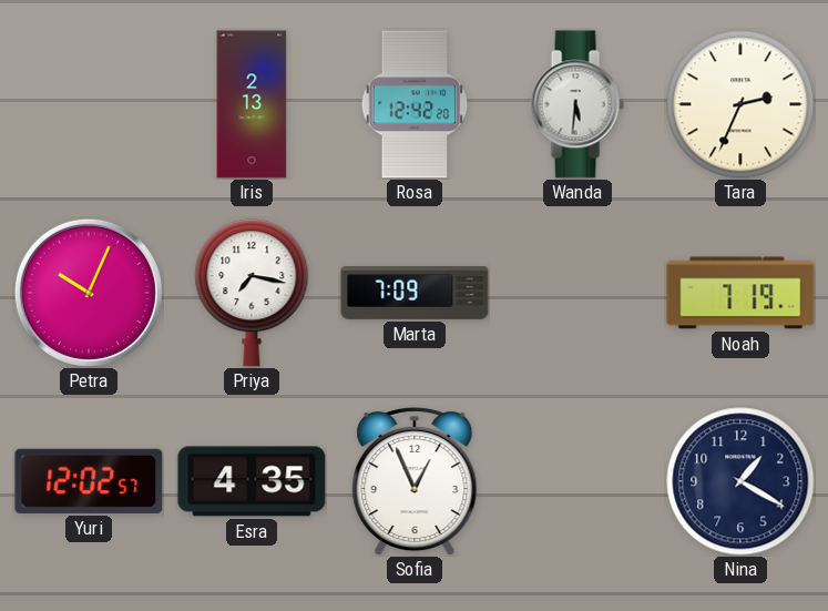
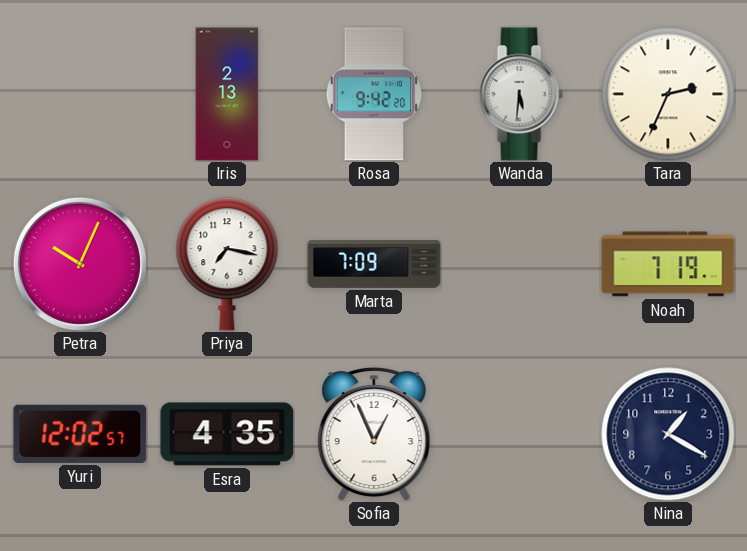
Rosa: 12:42 -> 9:42 (374, 94)
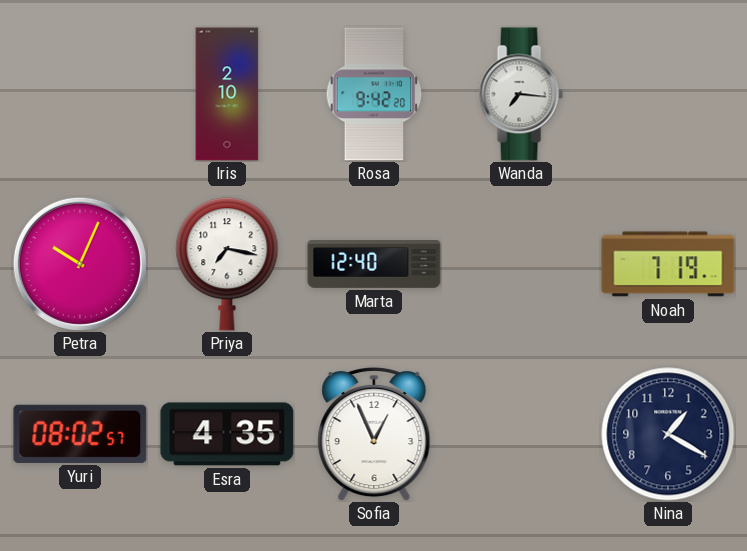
Iris: 2:13 -> 2:10 (227, 94)
Wanda: 5:31 -> 7:16 (521, 94)
Tara: 2:34 -> none (668, 94)
Marta: 7:09 -> 12:40 (374, 265)
Yuri: 12:02 -> 08:02 (80, 434)
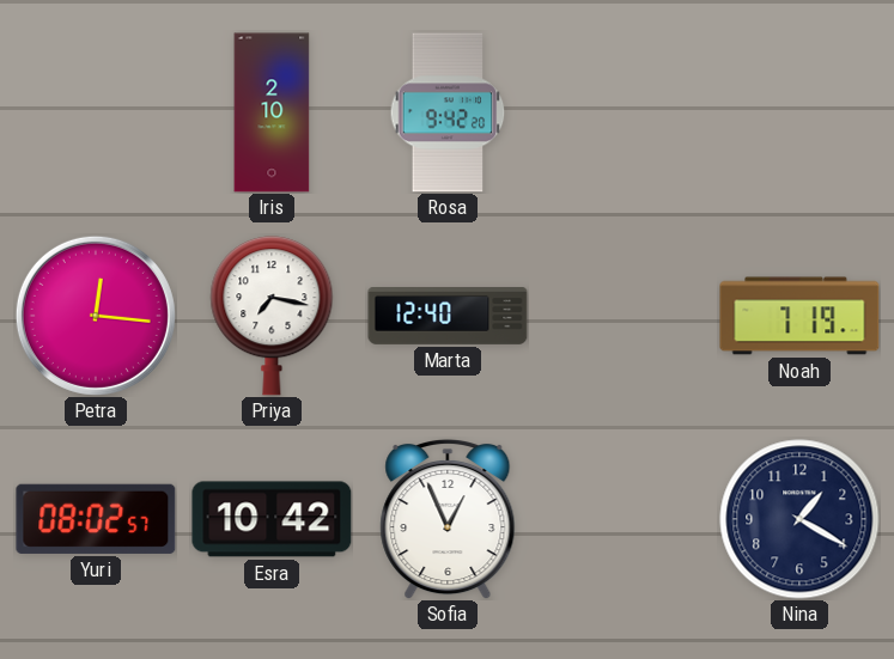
Wanda: 7:16 -> none (521, 94)
Petra: 10:04 -> 12:16 (96, 316)
Esra: 4:35 -> 10:42 (272, 519)
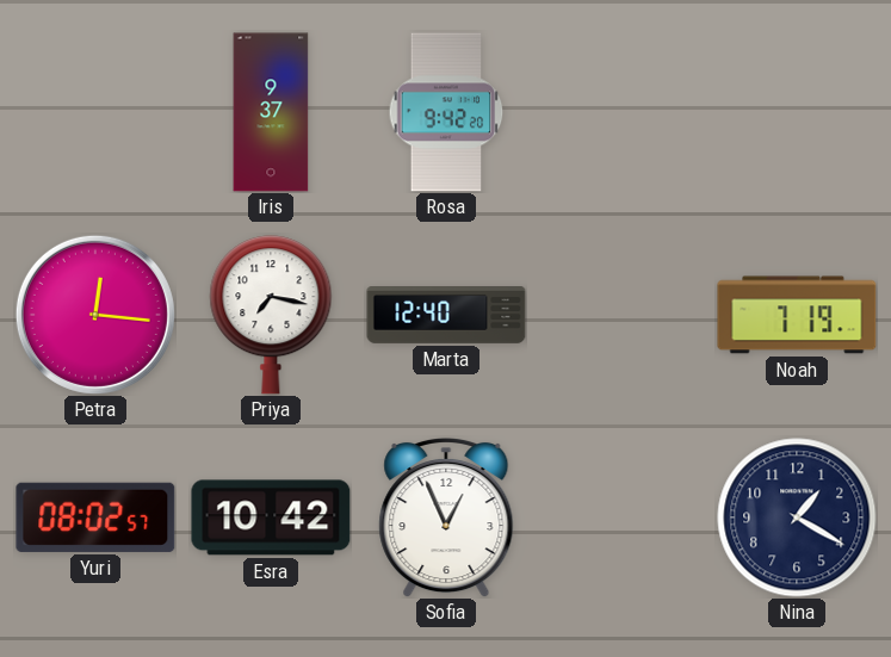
Iris: 2:10 -> 9:37 (271, 112)
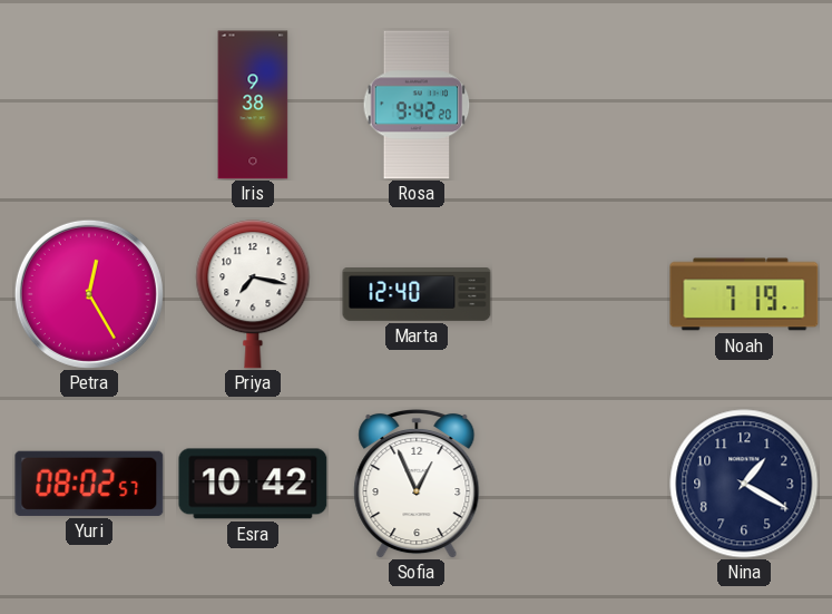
Iris: 9:37 -> 9:38 (253, 105)
Petra: 12:16 -> 12:25 (89, 294)
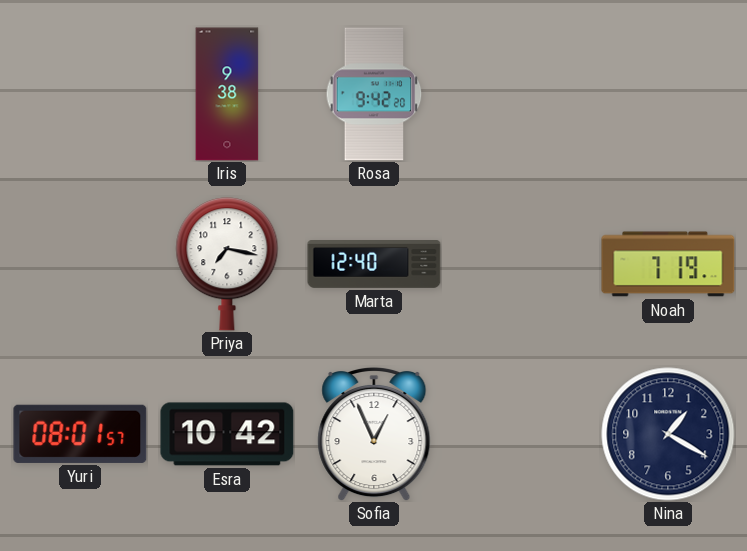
Petra: 12:25 -> none (89, 294)
Yuri: 08:02 -> 08:01 (80, 434)
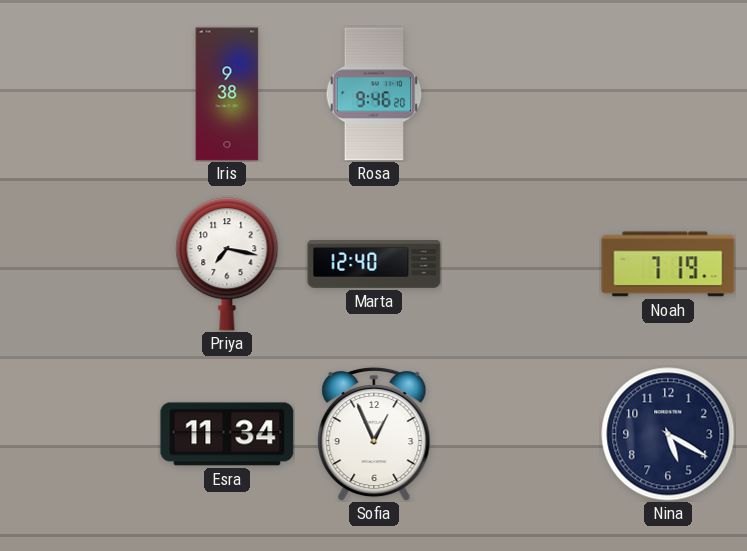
Rosa: 9:42 -> 9:46 (374, 94)
Yuri: 08:01 -> none (80, 434)
Esra: 10:42 -> 11:34 (227, 434)
Nina: 1:20 -> 5:20 (668, 434)
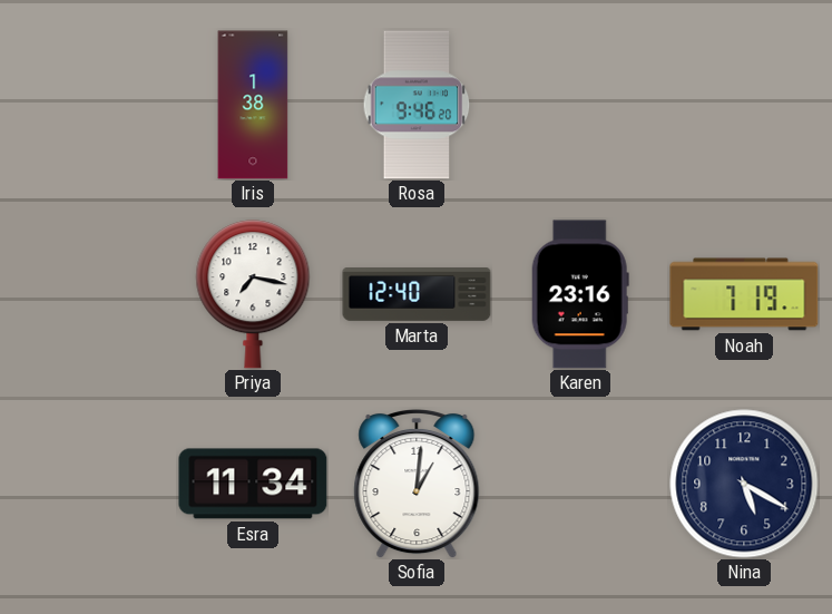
Iris: 9:38 -> 1:38 (253, 105)
Karen: none -> 23:16 (580, 294)
Sofia: 12:56 -> 1:01 (417, 484)
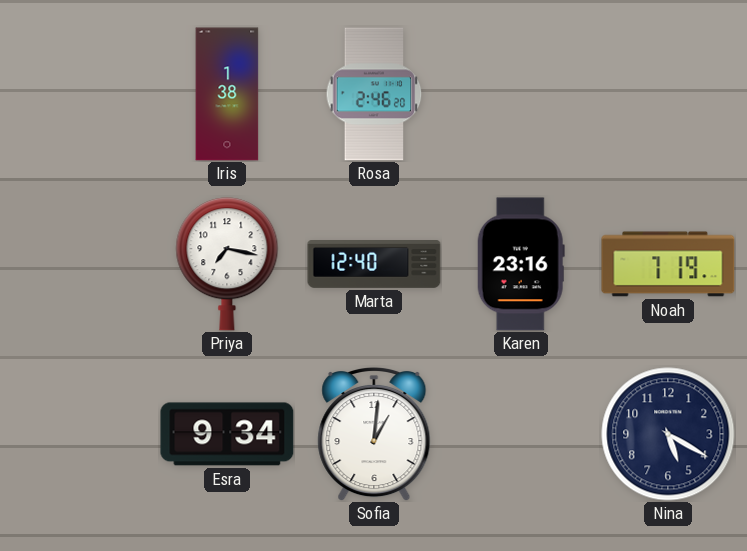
Rosa: 9:46 -> 2:46 (374, 94)
Esra: 11:34 -> 9:34 (227, 434)
